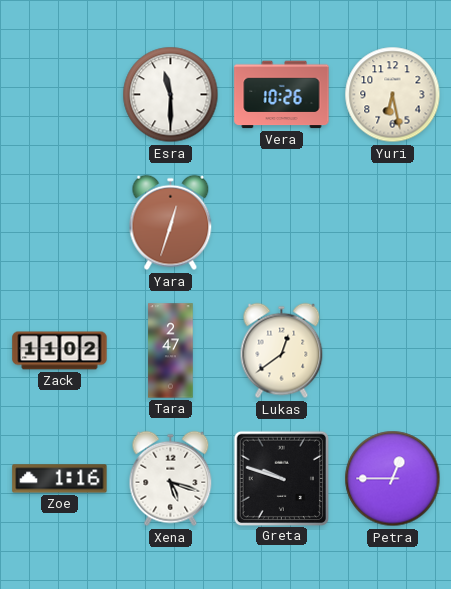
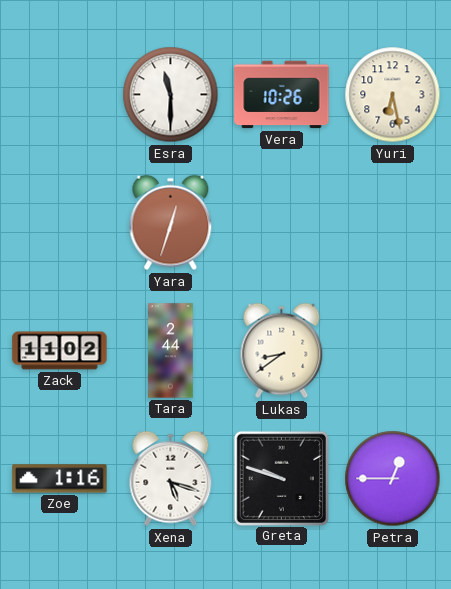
Tara: 2:47 -> 2:44 (171, 351)
Lukas: 12:39 -> 8:39 (282, 351)
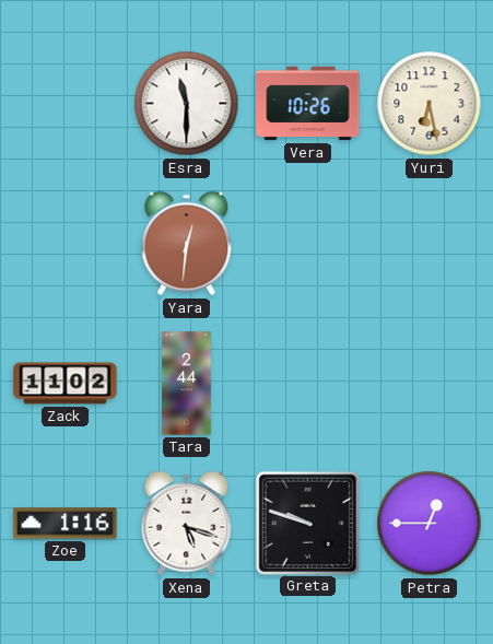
Yara: 12:33 -> 12:31 (187, 244)
Lukas: 8:39 -> none (282, 351)
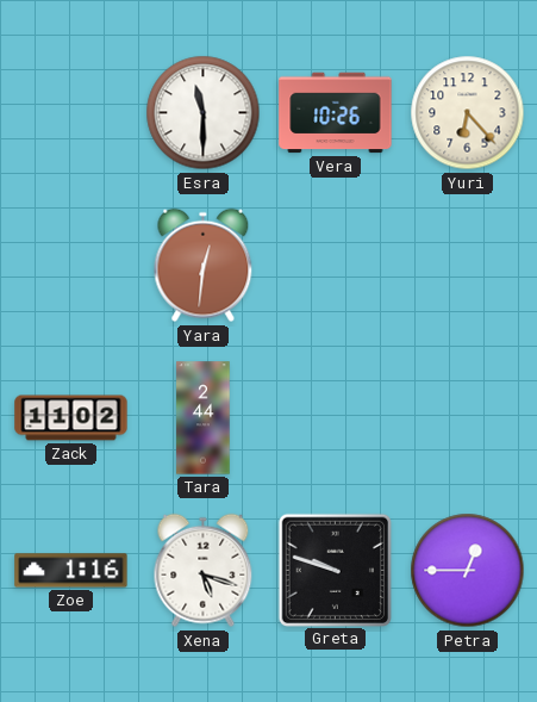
Yuri: 6:28 -> 6:23 (468, 113)
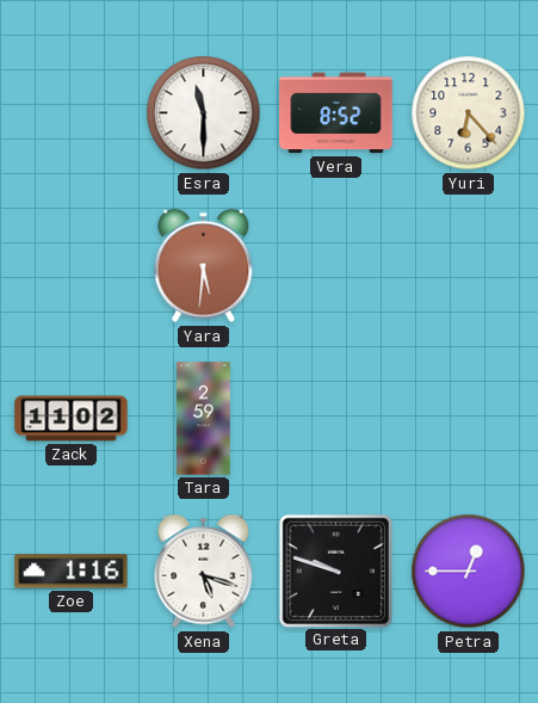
Vera: 10:26 -> 8:52 (336, 113)
Yara: 12:31 -> 5:31 (204, 266)
Tara: 2:44 -> 2:59 (204, 419)
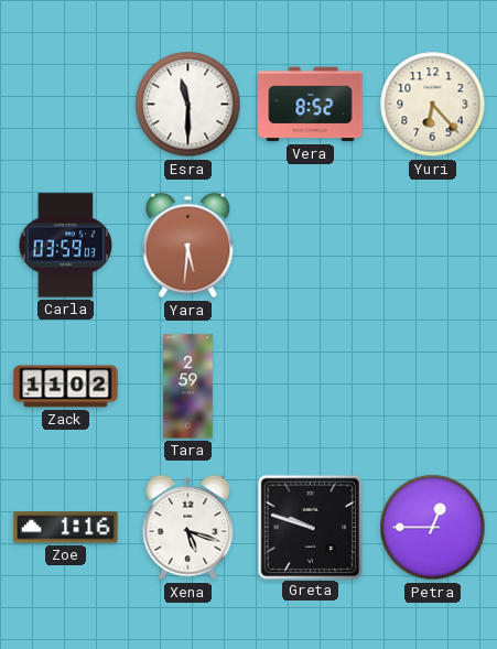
Carla: none -> 03:59 (66, 246)
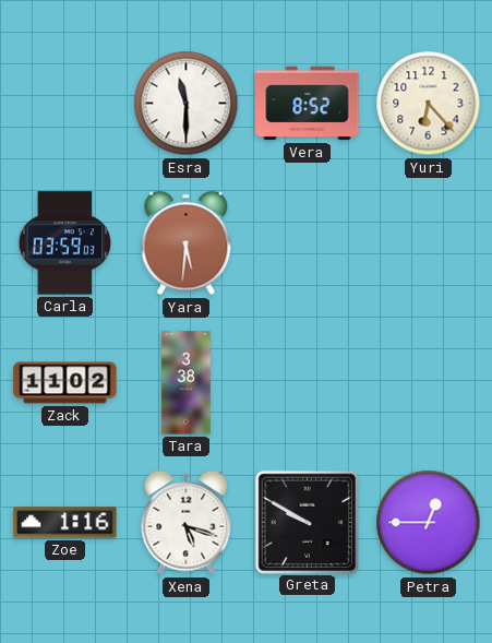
Tara: 2:59 -> 3:38 (187, 383)
Greta: 9:48 -> 9:50 (307, 522)
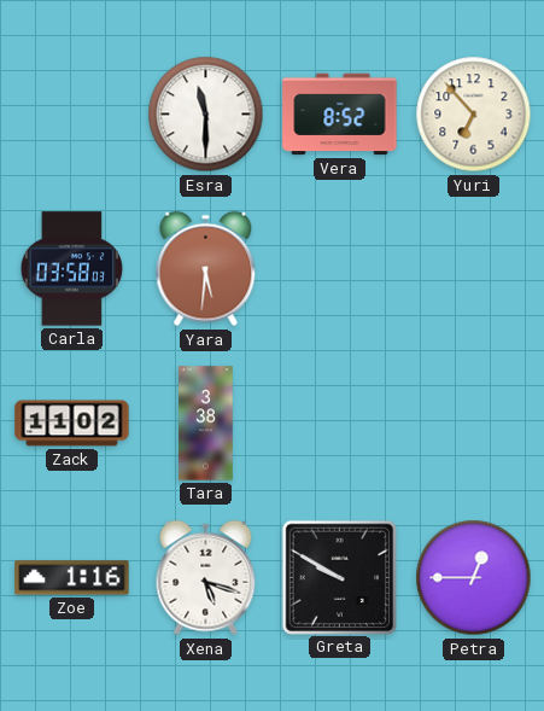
Yuri: 6:23 -> 6:53 (474, 115)
Carla: 03:59 -> 03:58 (72, 269)
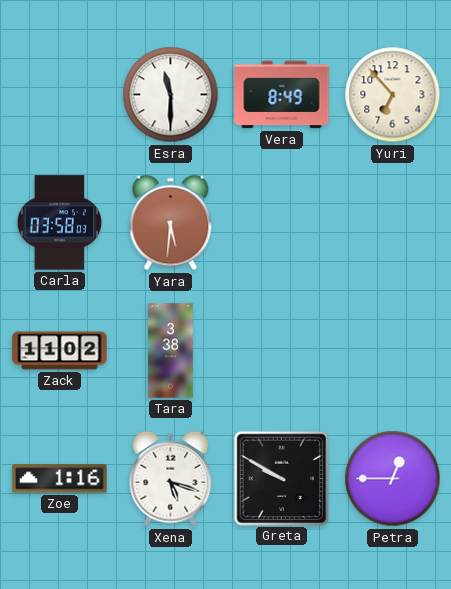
Vera: 8:52 -> 8:49 (282, 95)
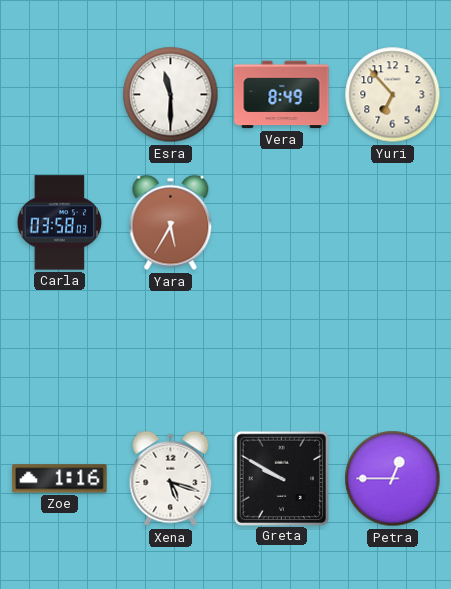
Yara: 5:31 -> 5:35 (171, 223)
Zack: 11:02 -> none (60, 351)
Tara: 3:38 -> none (171, 351)
